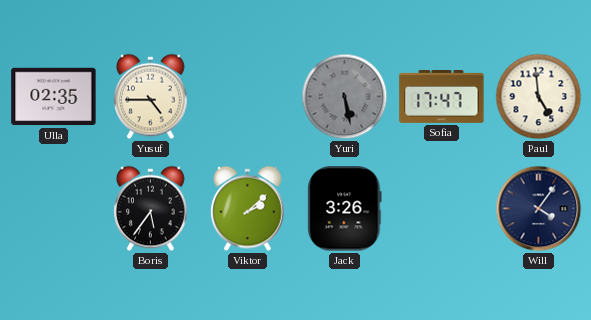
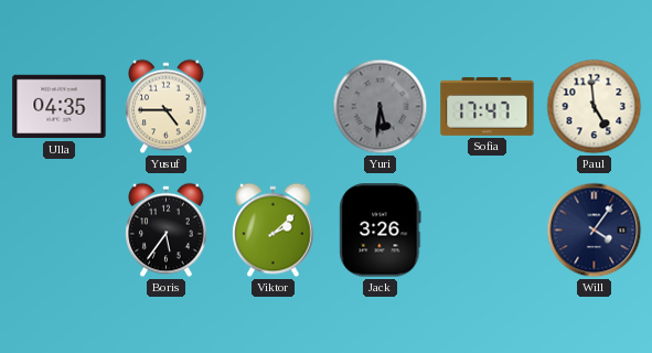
Ulla: 02:35 -> 04:35 (60, 107)
Yuri: 5:28 -> 5:31 (381, 107)
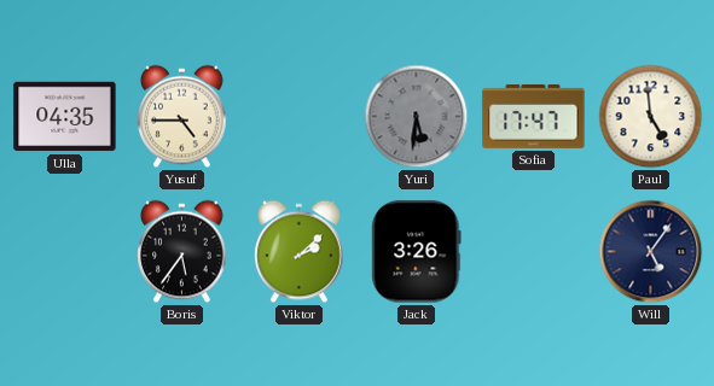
Will: 4:06 -> 5:06 (651, 252)
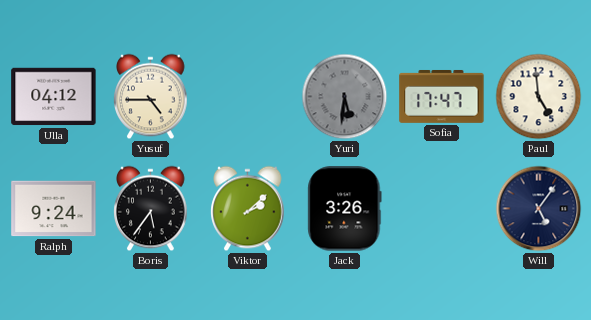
Ulla: 04:35 -> 04:12 (54, 97)
Ralph: none -> 9:24 (54, 209)
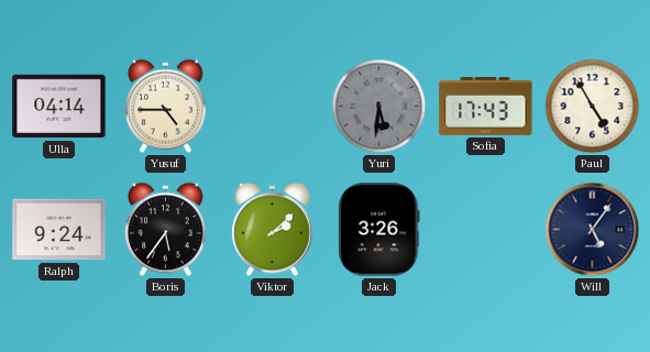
Ulla: 04:12 -> 04:14 (59, 107)
Sofia: 17:47 -> 17:43 (486, 106)
Paul: 4:59 -> 4:55 (593, 107)
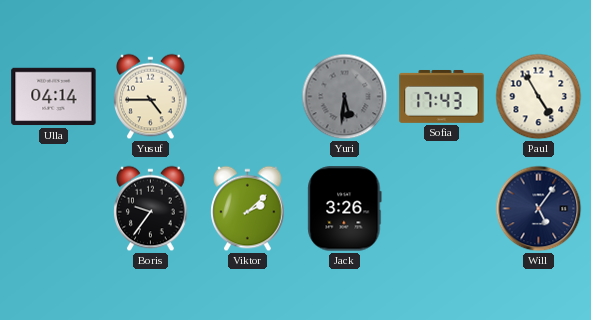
Ralph: 9:24 -> none (59, 230)
Boris: 5:36 -> 9:36 (151, 209)
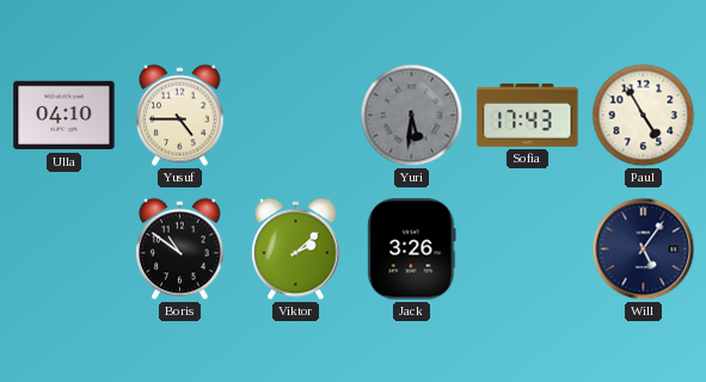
Ulla: 04:14 -> 04:10 (65, 116)
Boris: 9:36 -> 10:51 (180, 249)
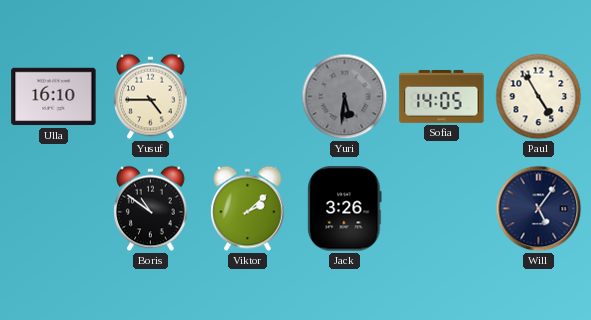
Ulla: 04:10 -> 16:10 (54, 97)
Sofia: 17:43 -> 14:05 (442, 96)
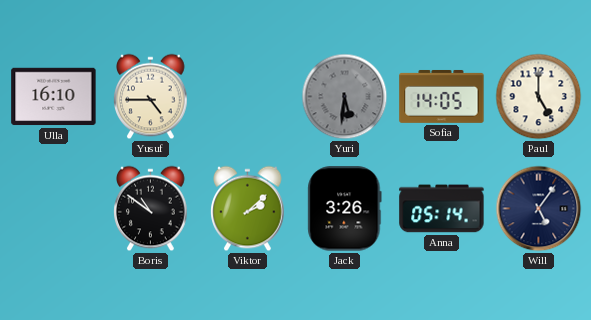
Paul: 4:55 -> 5:00 (539, 97)
Anna: none -> 05:14 (442, 209)
